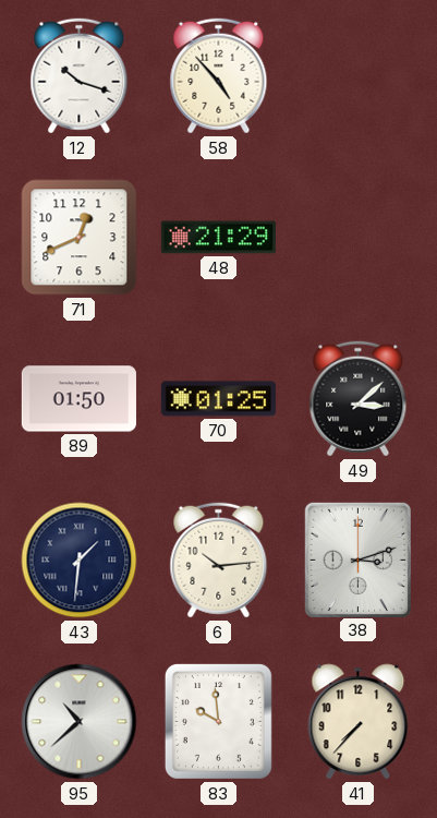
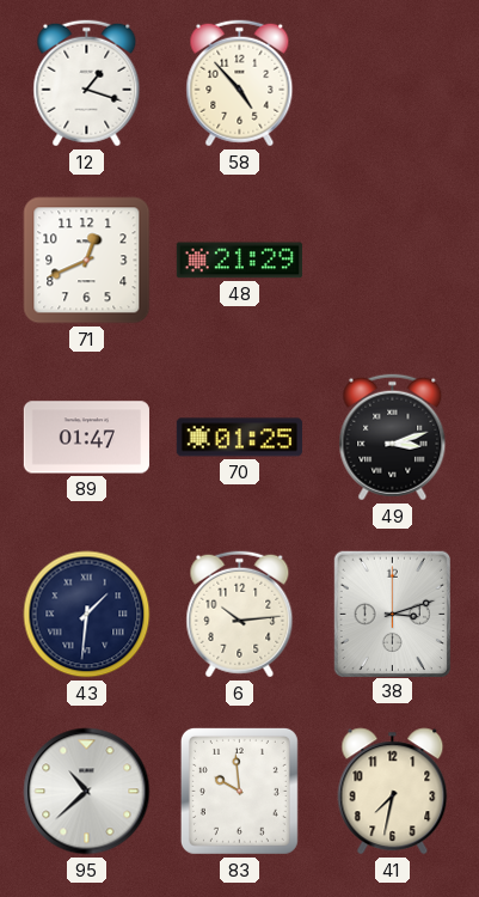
12: 10:18 -> 1:18 (87, 84)
89: 01:50 -> 01:47 (86, 438)
49: 3:08 -> 3:12 (393, 438)
41: 7:37 -> 7:32 (393, 792)
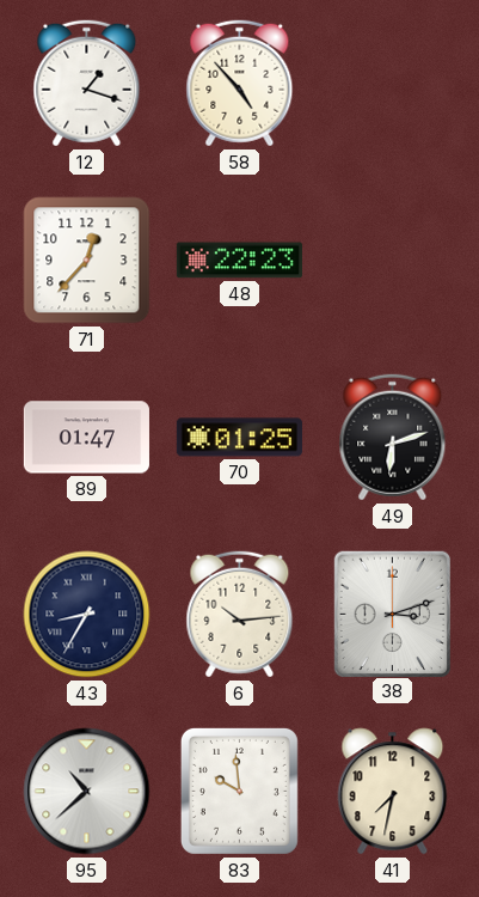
71: 12:41 -> 12:37 (87, 261)
48: 21:29 -> 22:23 (239, 261)
49: 3:12 -> 6:12 (393, 438)
43: 1:31 -> 8:35 (87, 615)
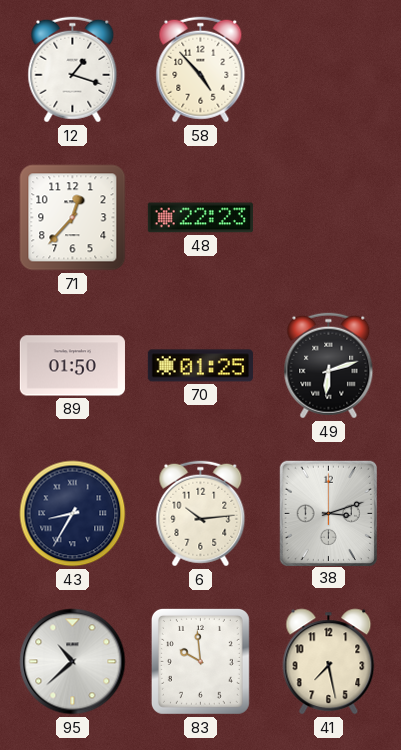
89: 01:47 -> 01:50 (72, 366)
41: 7:32 -> 7:28 (329, 662)
